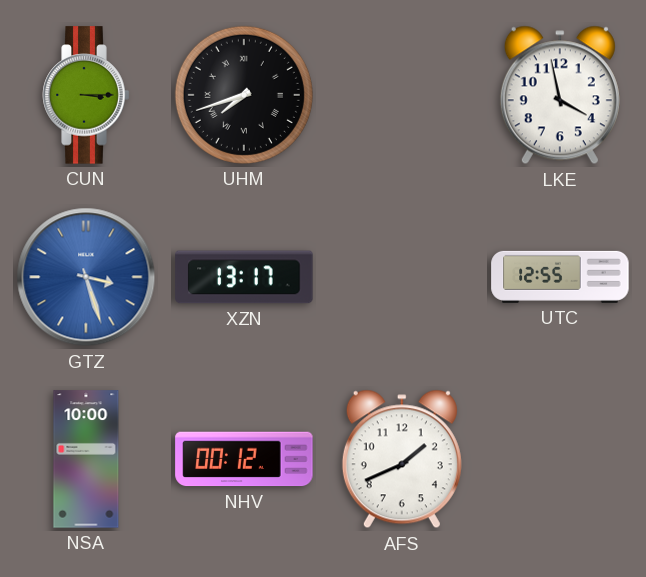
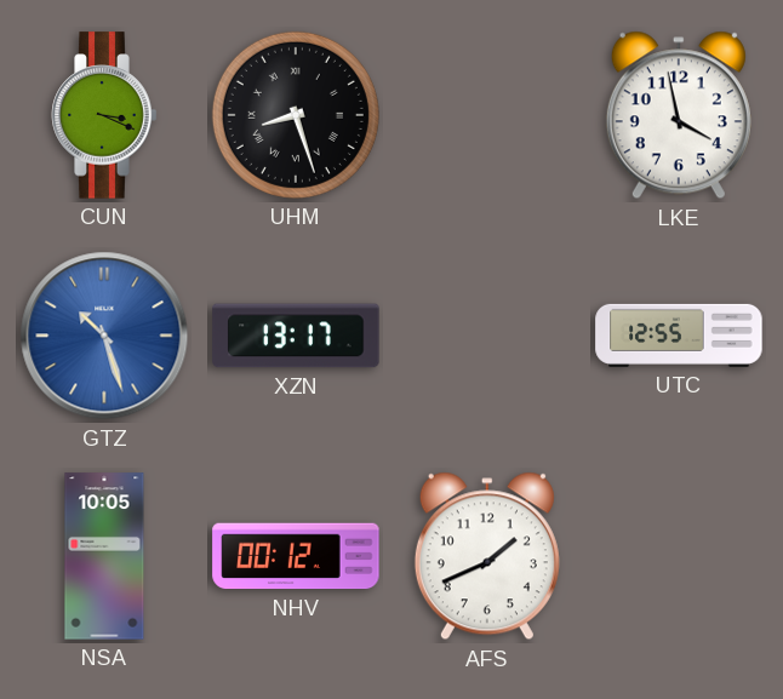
CUN: 3:15 -> 3:19 (104, 115)
UHM: 7:42 -> 8:27 (296, 115)
GTZ: 3:27 -> 10:27 (104, 336)
NSA: 10:00 -> 10:05 (104, 556)
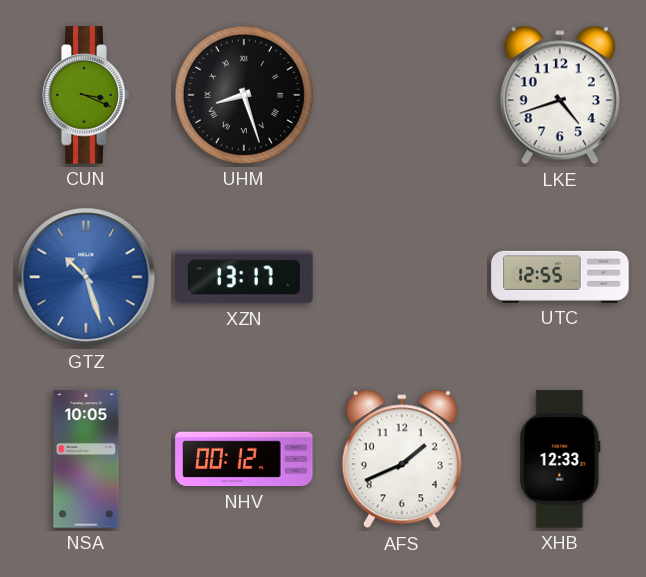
LKE: 3:58 -> 4:42 (560, 95)
XHB: none -> 12:33 (560, 459)
